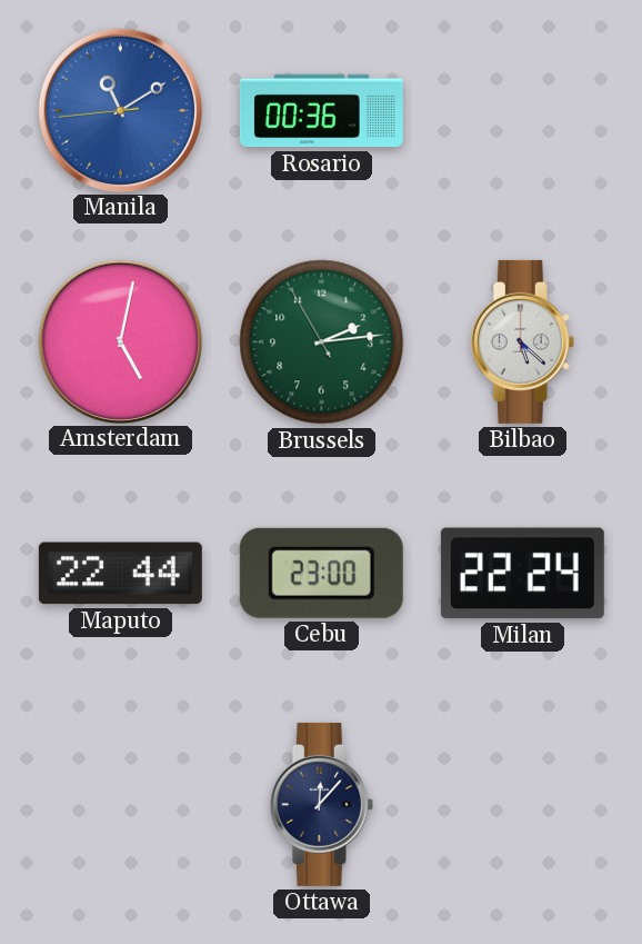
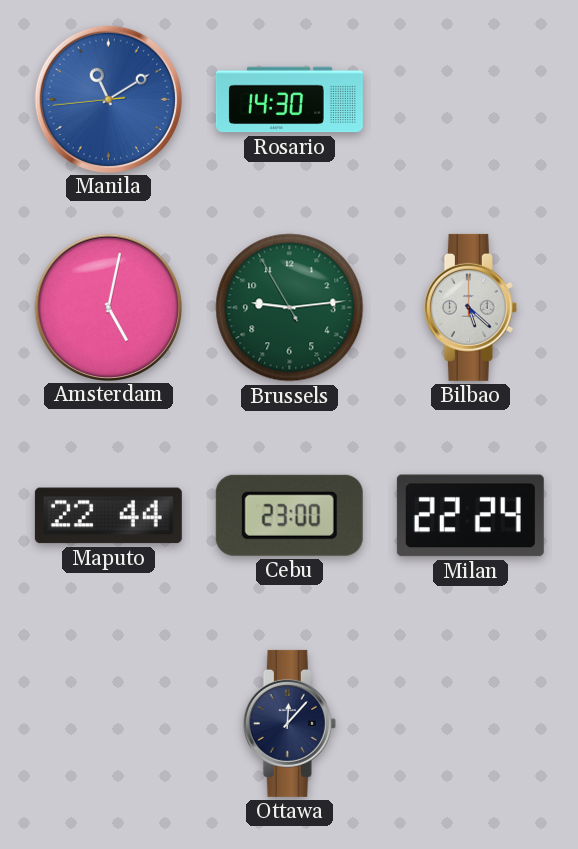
Rosario: 00:36 -> 14:30 (289, 100)
Brussels: 2:13 -> 9:13 (290, 308)
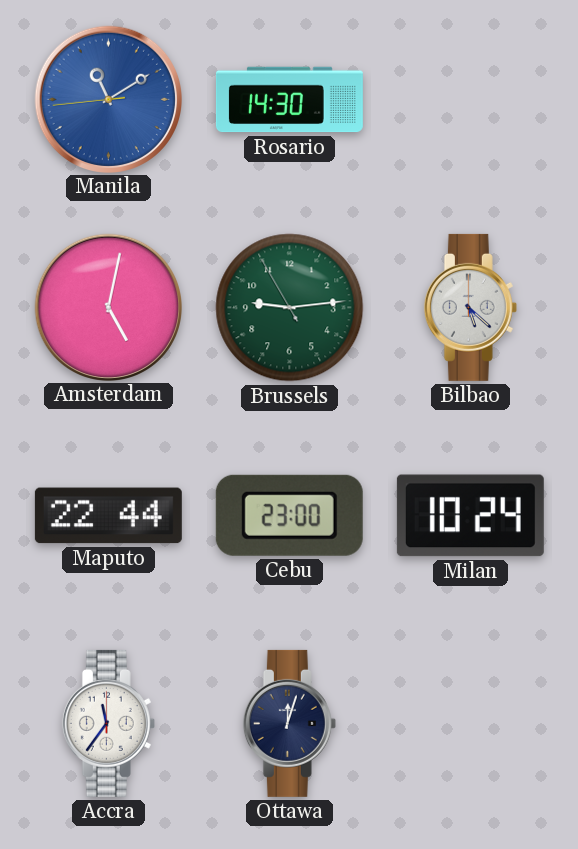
Milan: 22:24 -> 10:24 (470, 516)
Accra: none -> 11:36 (108, 723)
Ottawa: 12:07 -> 12:03 (289, 723)
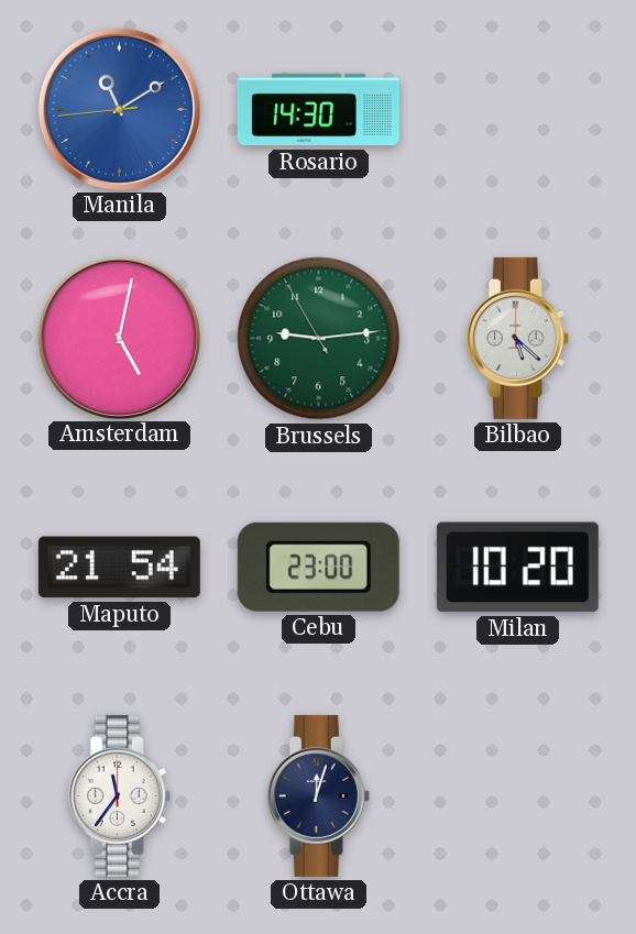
Maputo: 22:44 -> 21:54 (119, 568)
Milan: 10:24 -> 10:20 (517, 568)
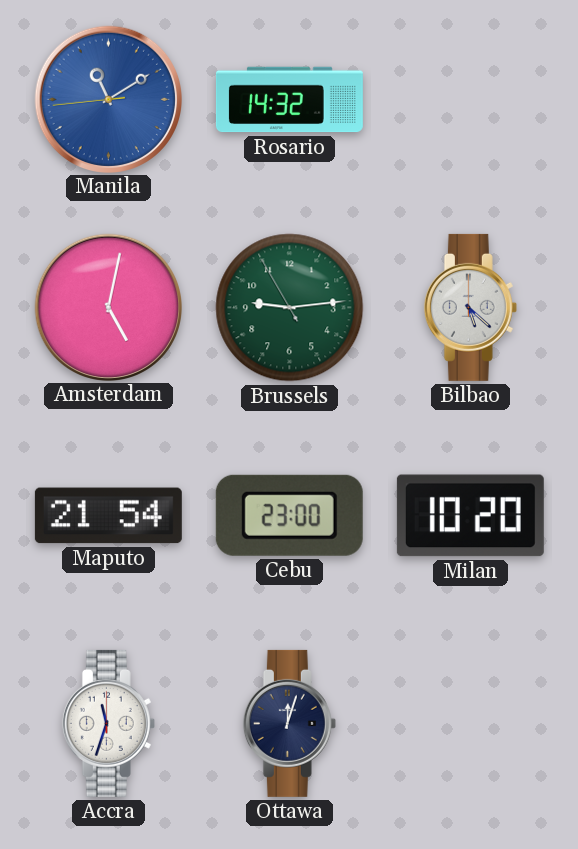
Rosario: 14:30 -> 14:32 (289, 100)
Accra: 11:36 -> 11:33 (108, 723)
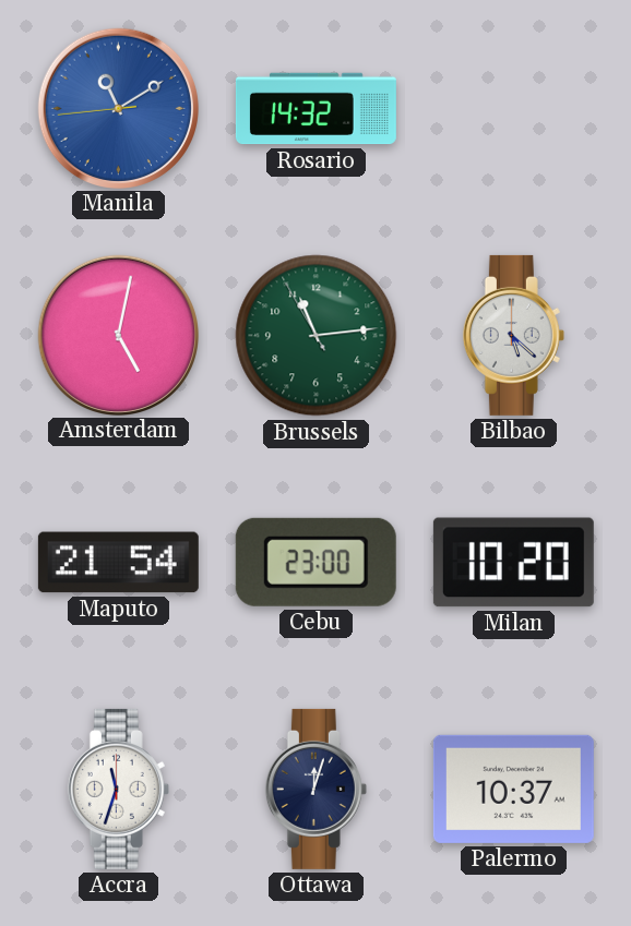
Brussels: 9:13 -> 11:13 (317, 336)
Palermo: none -> 10:37 (513, 789)
